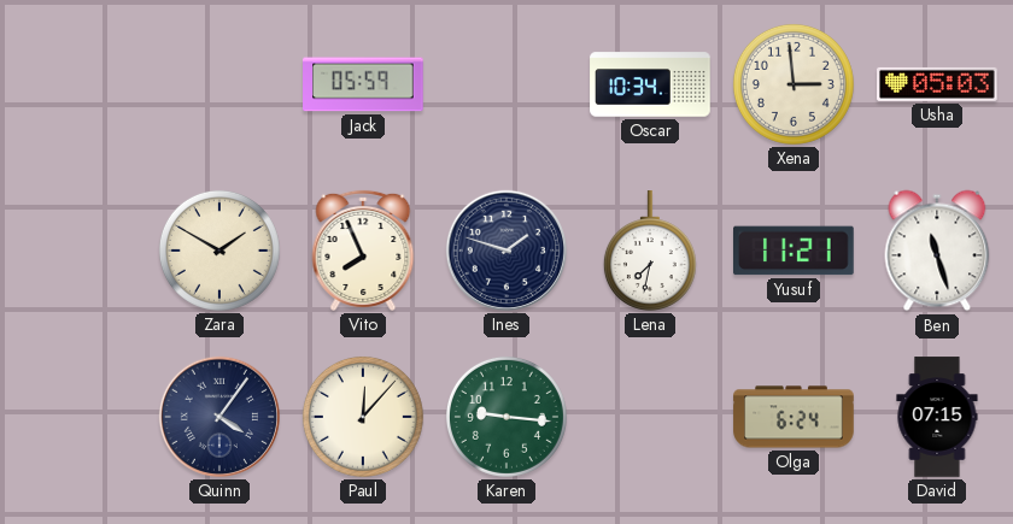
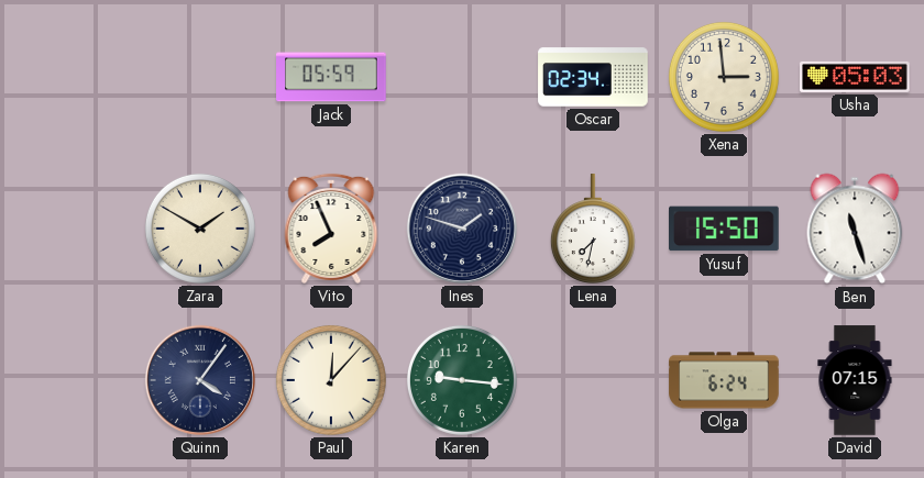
Oscar: 10:34 -> 02:34 (593, 77)
Yusuf: 11:21 -> 15:50 (725, 229)
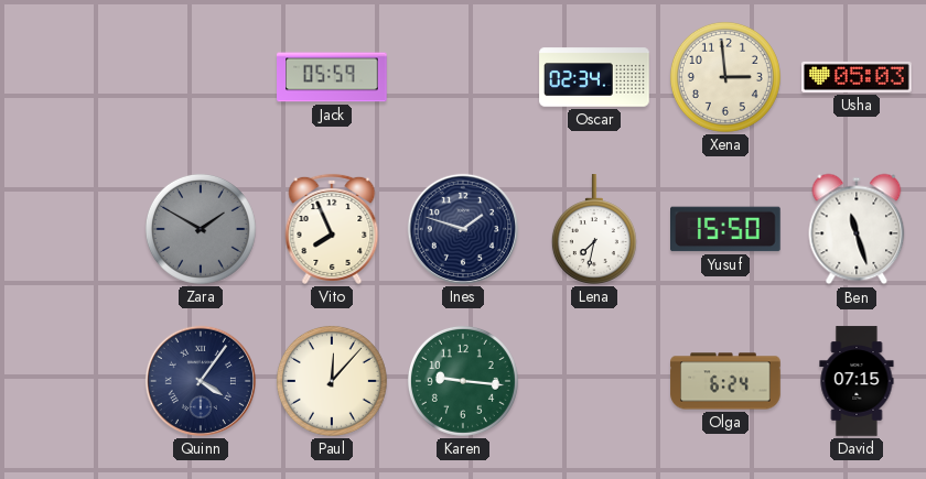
Zara dial: cream -> grey (201, 229)
